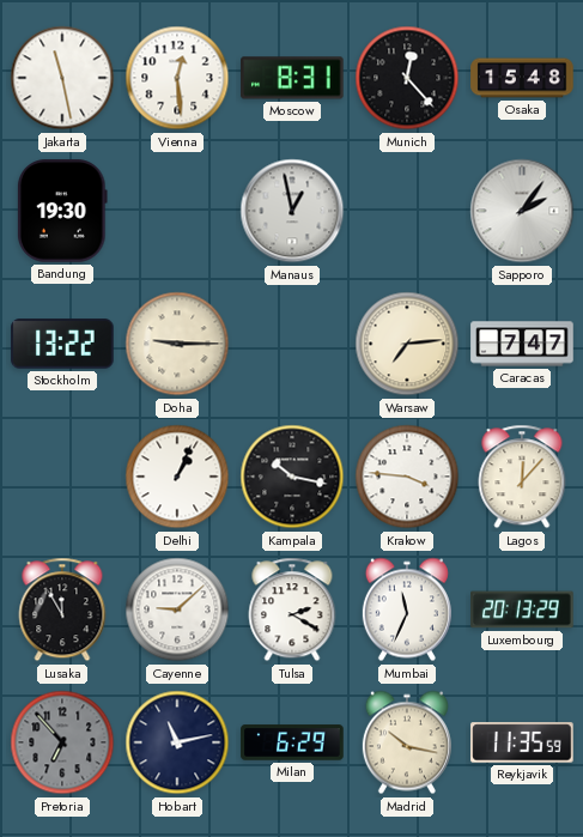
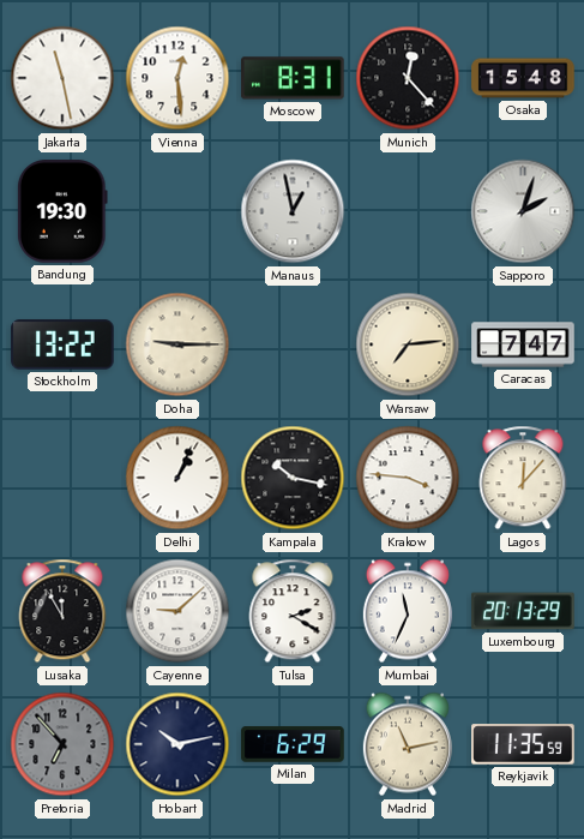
Sapporo: 2:06 -> 2:03 (523, 211)
Hobart: 11:13 -> 10:13 (177, 744)
Madrid: 10:17 -> 11:13 (408, 744)
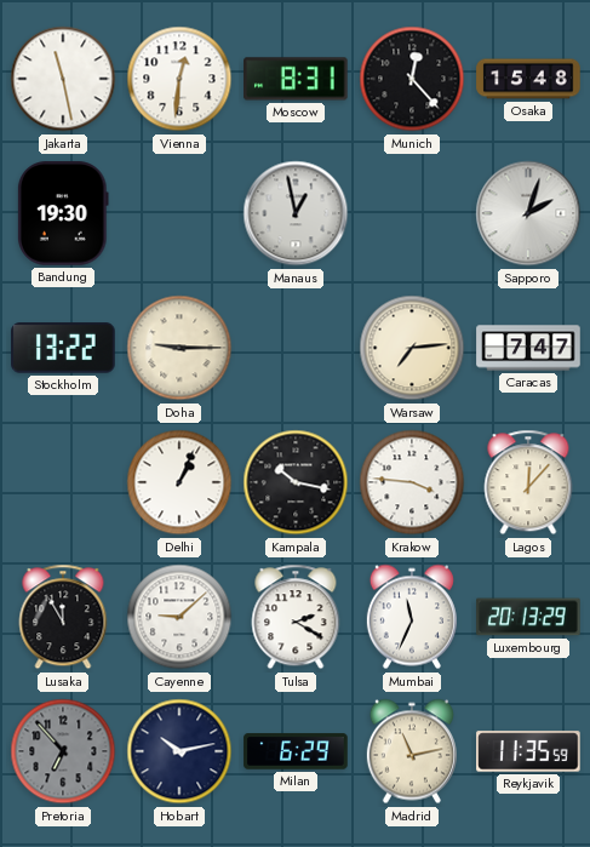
Vienna: 12:29 -> 12:31 (179, 79)
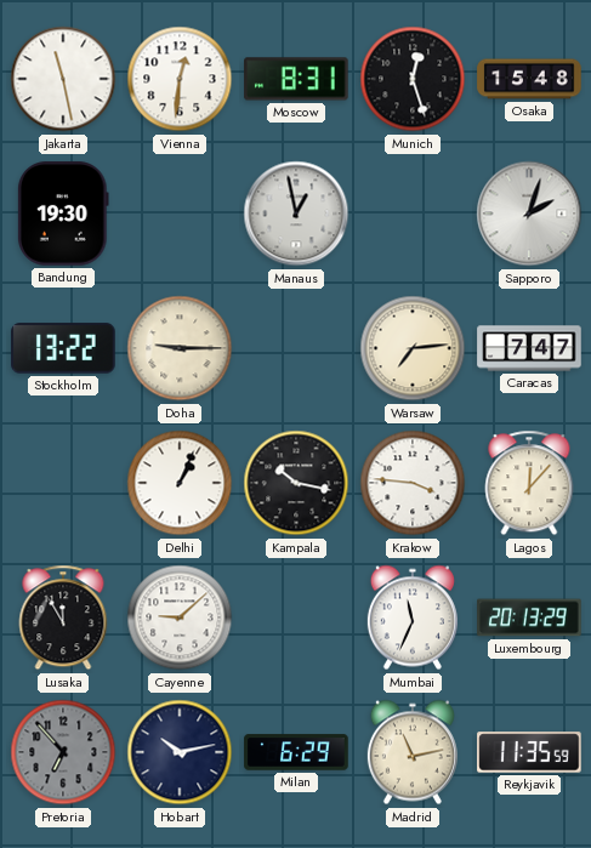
Munich: 12:23 -> 12:27 (413, 79)
Tulsa: 2:20 -> none (296, 617)
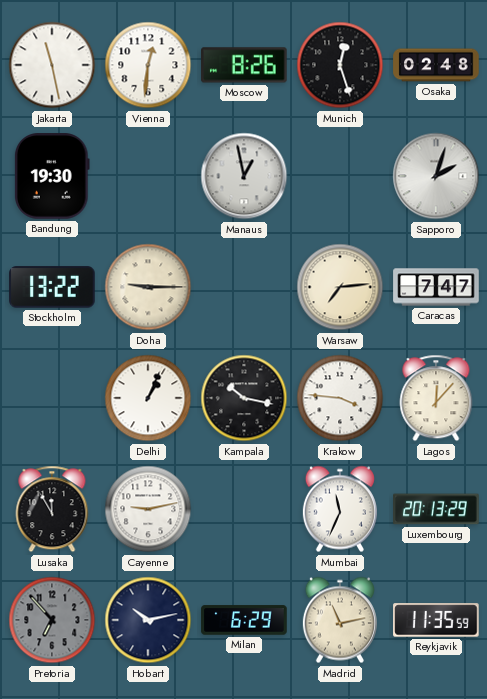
Moscow: 8:31 -> 8:26 (244, 65)
Osaka: 15:48 -> 02:48 (436, 65)
Cayenne: 9:08 -> 9:13 (148, 509)
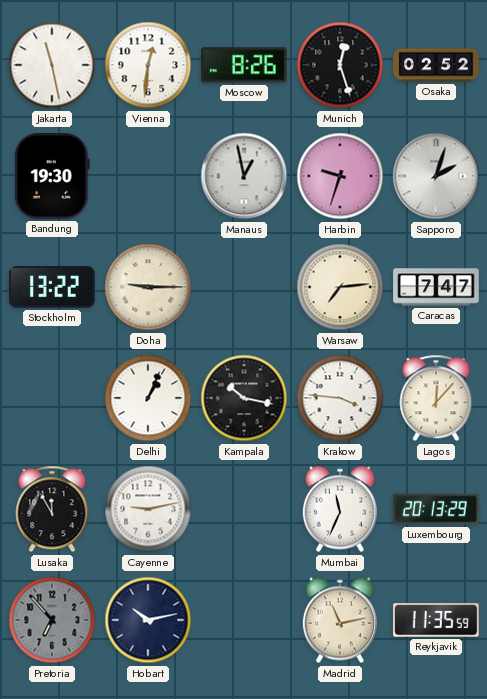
Osaka: 02:48 -> 02:52 (436, 65)
Harbin: none -> 9:33 (340, 176)
Milan: 6:29 -> none (244, 620)
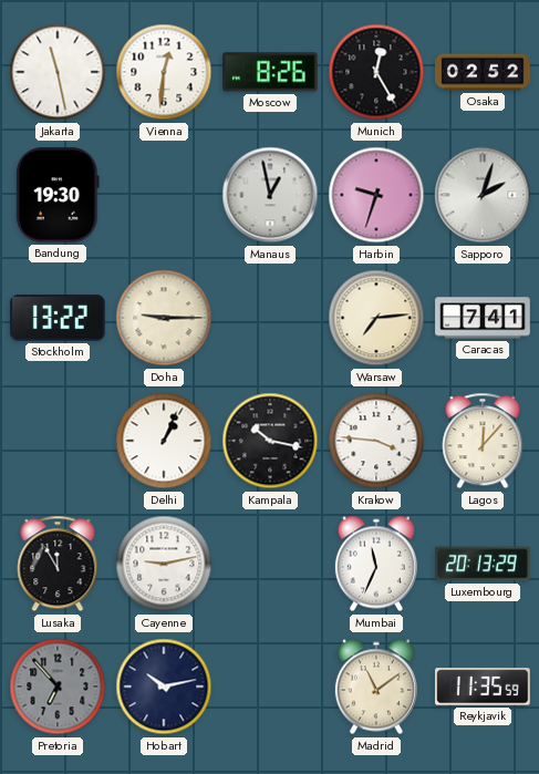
Munich: 12:27 -> 12:25 (376, 72)
Caracas: 7:47 -> 7:41 (483, 318)
Madrid: 11:13 -> 11:09 (376, 687)
